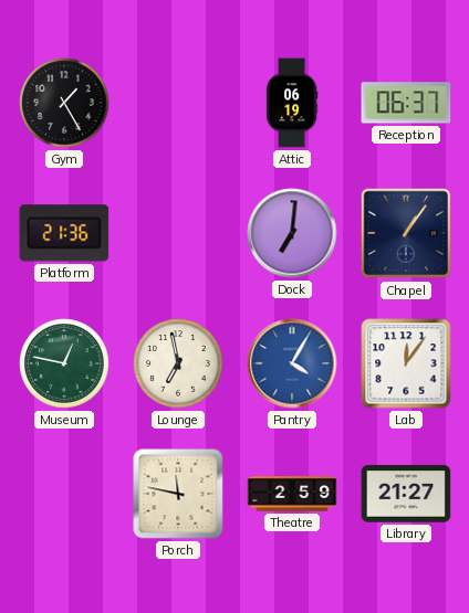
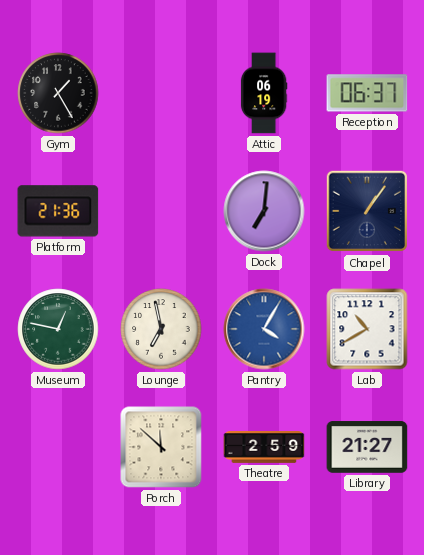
Lab: 12:06 -> 10:40 (367, 329)
Porch: 11:47 -> 11:52 (161, 447)
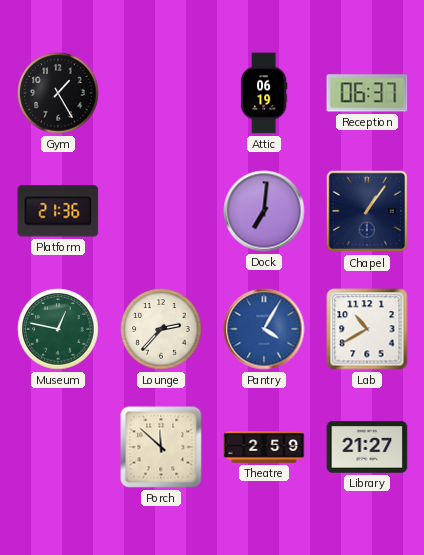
Lounge: 6:58 -> 2:37 (161, 329)
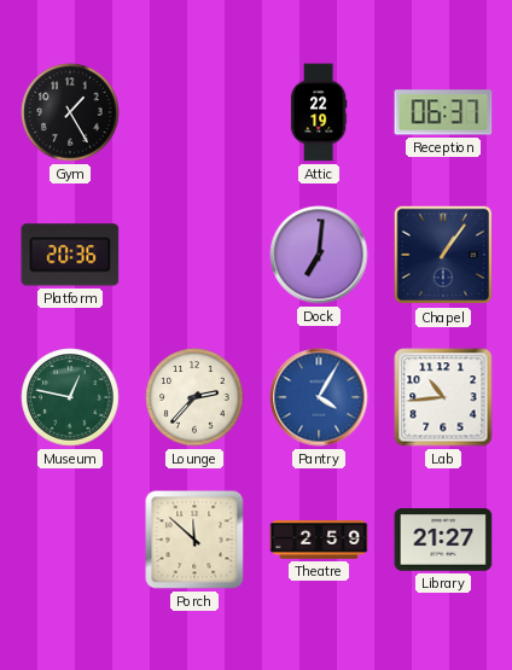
Attic: 06:19 -> 22:19 (319, 112)
Platform: 21:36 -> 20:36 (70, 255)
Lab: 10:40 -> 10:44 (443, 397)
